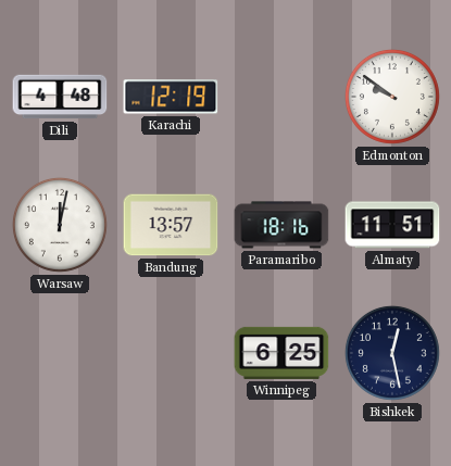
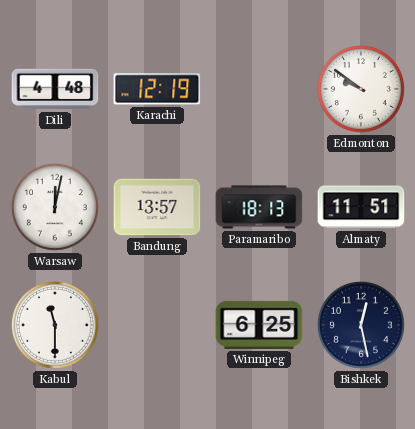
Paramaribo: 18:16 -> 18:13 (259, 207)
Kabul: none -> 11:30 (55, 325)
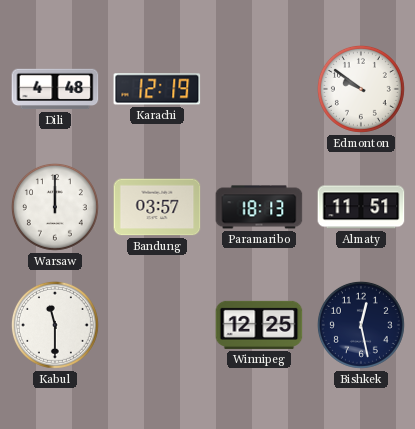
Warsaw: 12:02 -> 12:00 (55, 207)
Bandung: 13:57 -> 03:57 (157, 207)
Winnipeg: 6:25 -> 12:25 (259, 325)
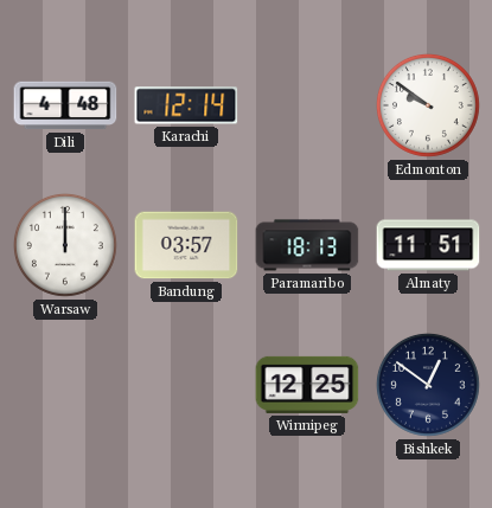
Karachi: 12:19 -> 12:14 (186, 105)
Kabul: 11:30 -> none (55, 325)
Bishkek: 12:28 -> 12:51 (428, 385)
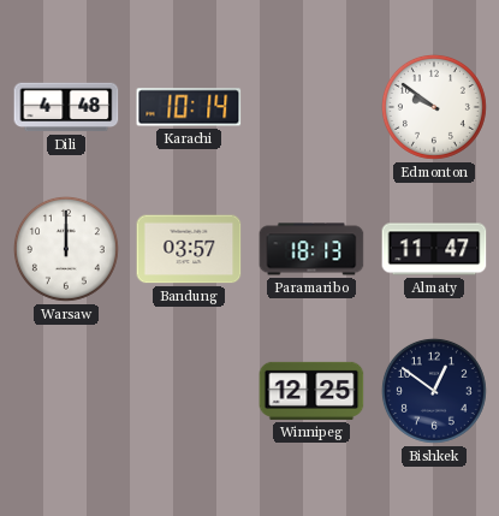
Karachi: 12:14 -> 10:14 (189, 107)
Almaty: 11:51 -> 11:47 (434, 249)
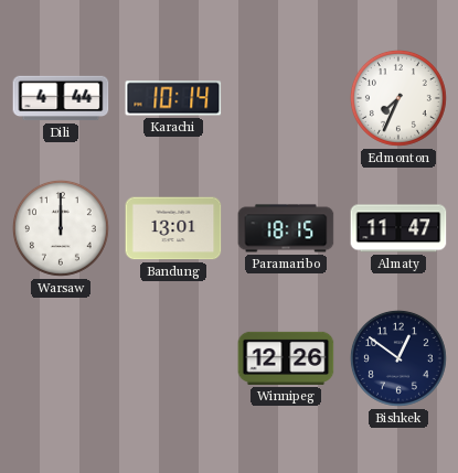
Dili: 4:48 -> 4:44 (61, 98)
Edmonton: 9:51 -> 7:34 (398, 98)
Bandung: 03:57 -> 13:01 (173, 228)
Paramaribo: 18:13 -> 18:15 (286, 228)
Winnipeg: 12:25 -> 12:26 (286, 358)
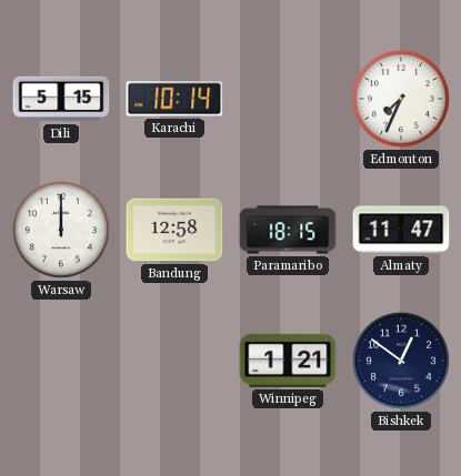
Dili: 4:44 -> 5:15 (61, 99)
Bandung: 13:01 -> 12:58 (174, 230)
Winnipeg: 12:26 -> 1:21 (288, 361)
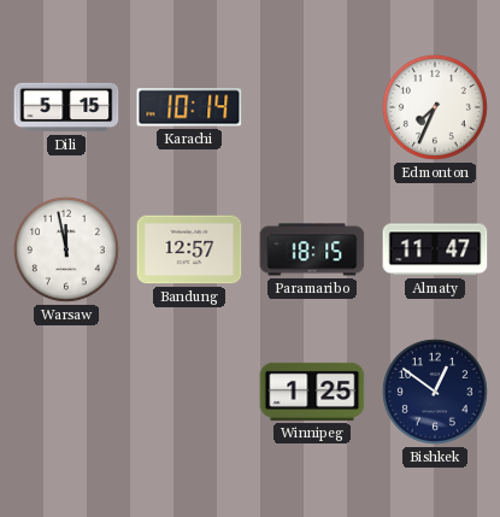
Warsaw: 12:00 -> 11:58 (66, 249)
Bandung: 12:58 -> 12:57 (189, 249)
Winnipeg: 1:21 -> 1:25 (312, 392)
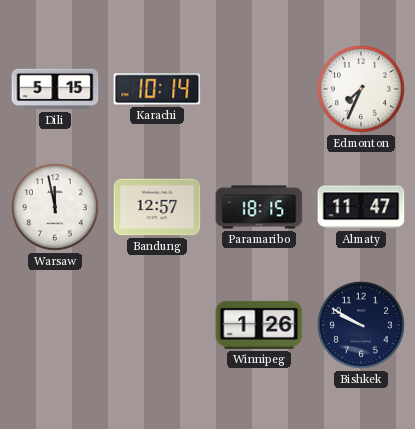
Winnipeg: 1:25 -> 1:26 (259, 325)
Bishkek: 12:51 -> 9:50 (361, 325)
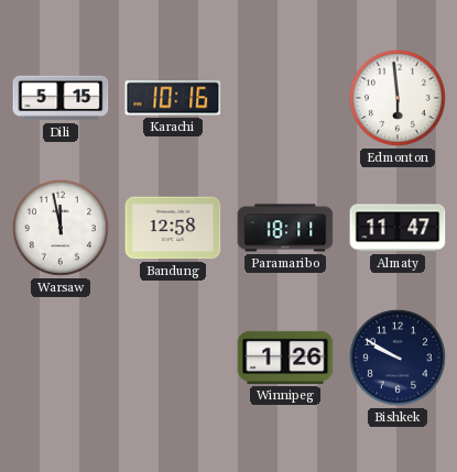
Karachi: 10:14 -> 10:16 (173, 98)
Edmonton: 7:34 -> 5:59 (398, 98)
Bandung: 12:57 -> 12:58 (173, 228)
Paramaribo: 18:15 -> 18:11 (285, 228)
